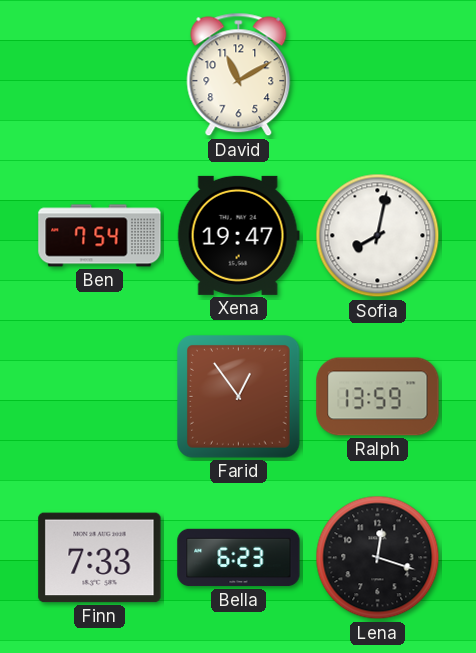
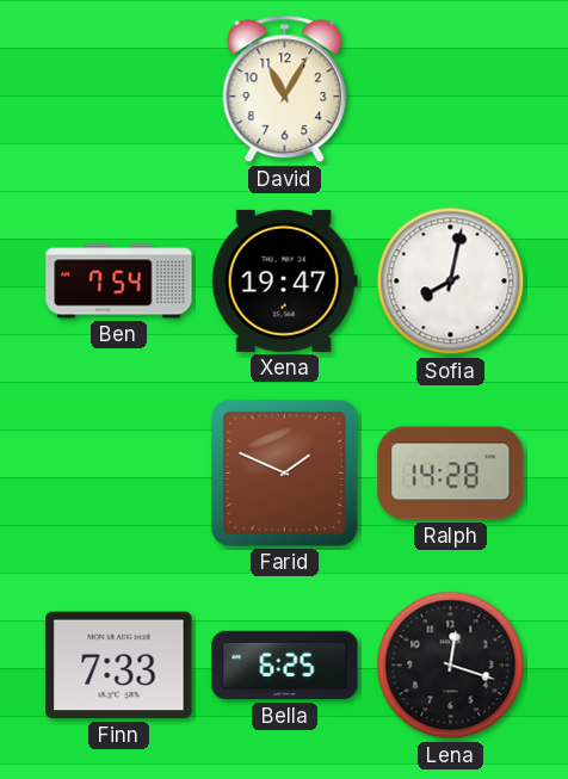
David: 11:10 -> 11:05 (285, 89)
Farid: 12:54 -> 1:49 (285, 474)
Ralph: 13:59 -> 14:28 (451, 474)
Bella: 6:23 -> 6:25 (285, 666)
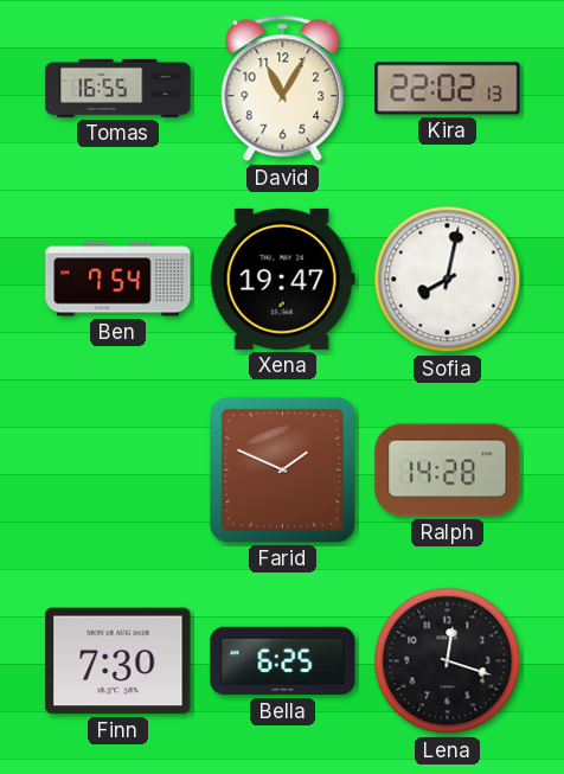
Tomas: none -> 16:55 (118, 88)
Kira: none -> 22:02 (448, 89)
Finn: 7:33 -> 7:30 (118, 661)
